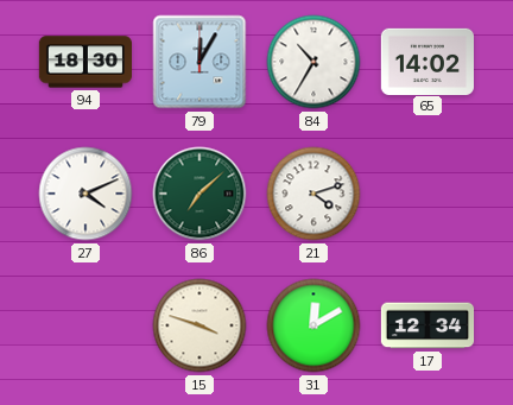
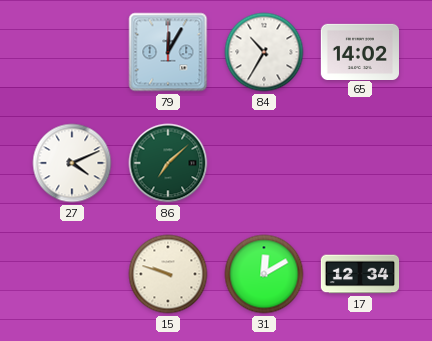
94: 18:30 -> none (84, 62)
21: 4:12 -> none (313, 194)
15: 3:48 -> 9:48 (168, 274)
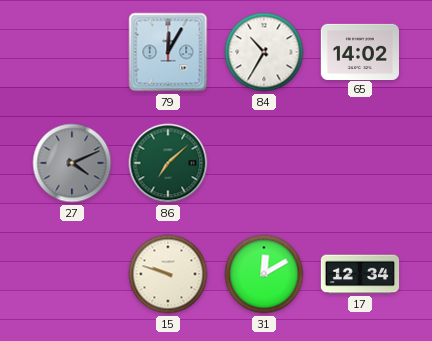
27 dial: white -> grey (72, 163)
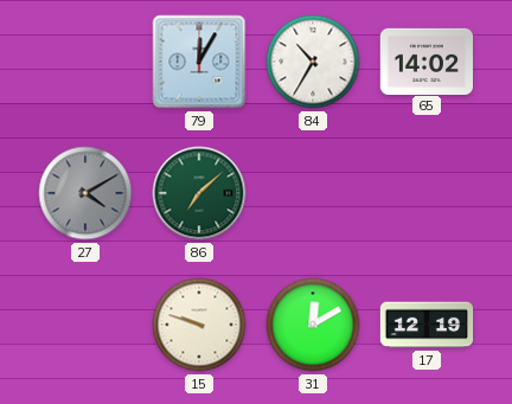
27: 4:11 -> 4:10 (85, 193)
17: 12:34 -> 12:19 (427, 325)
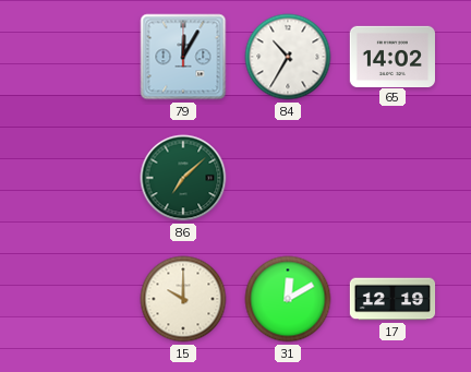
27: 4:10 -> none (85, 193)
15: 9:48 -> 10:00 (183, 299)
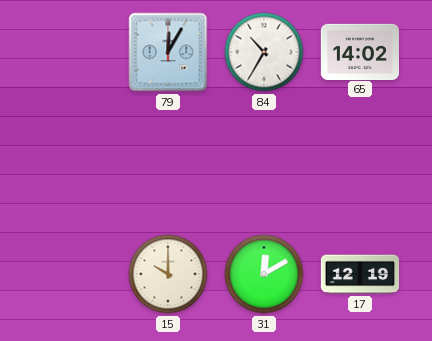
86: 7:08 -> none (183, 178)
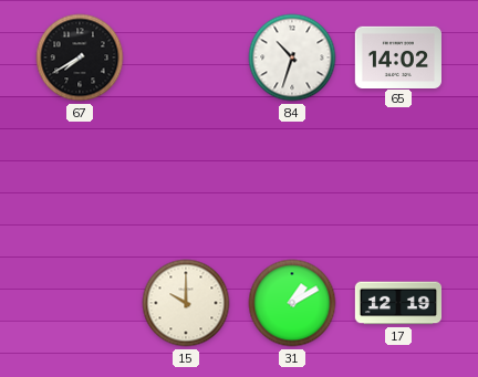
67: none -> 7:40 (80, 57)
79: 12:05 -> none (168, 52)
84: 10:35 -> 10:33 (292, 57)
31: 12:10 -> 1:10 (292, 303)
